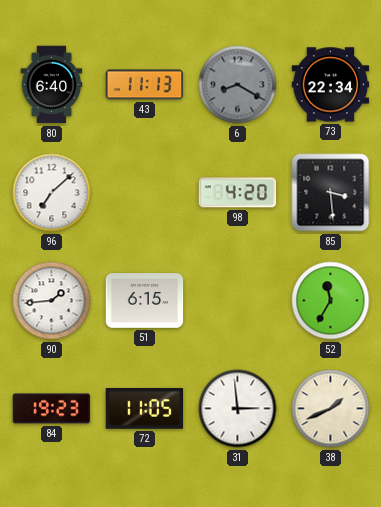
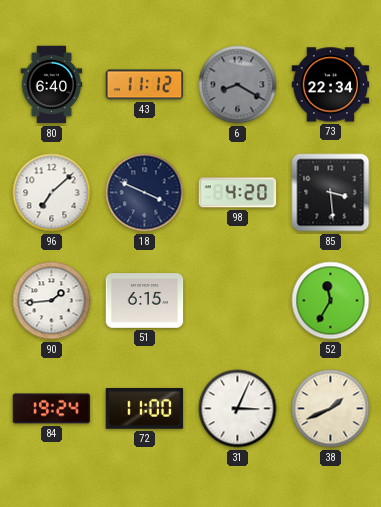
43: 11:13 -> 11:12 (145, 85)
18: none -> 3:49 (145, 193)
84: 19:23 -> 19:24 (52, 409)
72: 11:05 -> 11:00 (145, 409)
31: 2:59 -> 3:04 (238, 409)
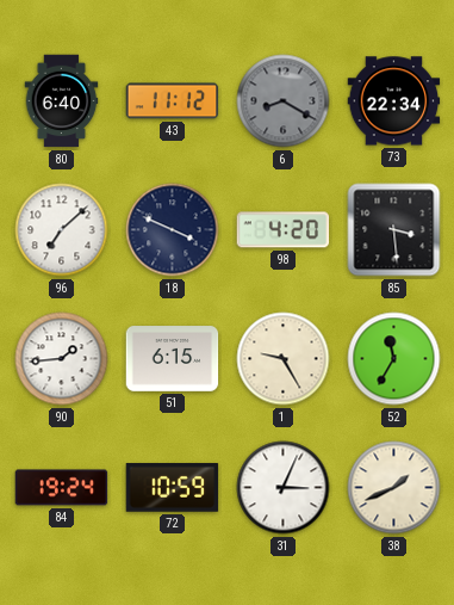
1: none -> 9:25 (284, 359)
72: 11:00 -> 10:59 (173, 488)
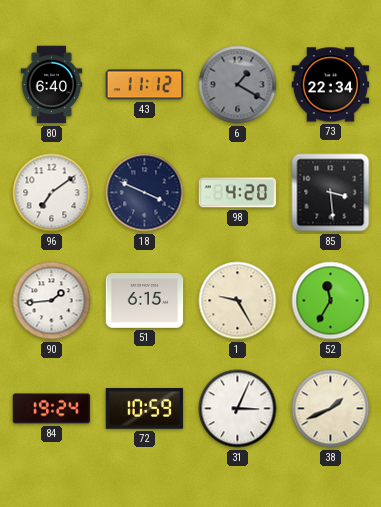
6: 8:20 -> 1:20 (238, 85)
96: 7:08 -> 7:09 (52, 193)
